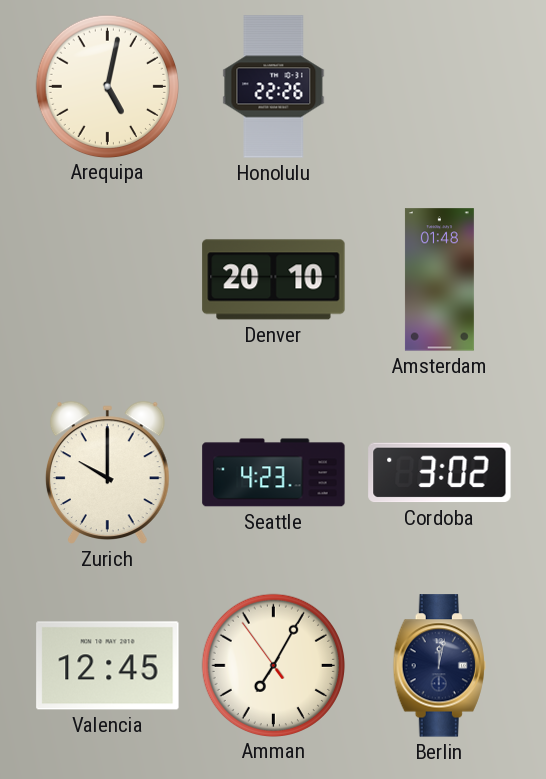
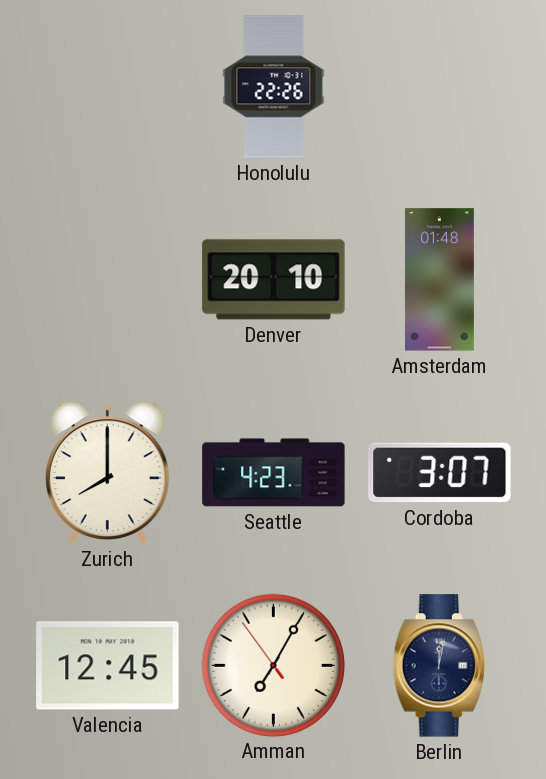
Arequipa: 5:02 -> none (107, 86)
Zurich: 10:00 -> 8:00 (107, 472)
Cordoba: 3:02 -> 3:07 (440, 473)
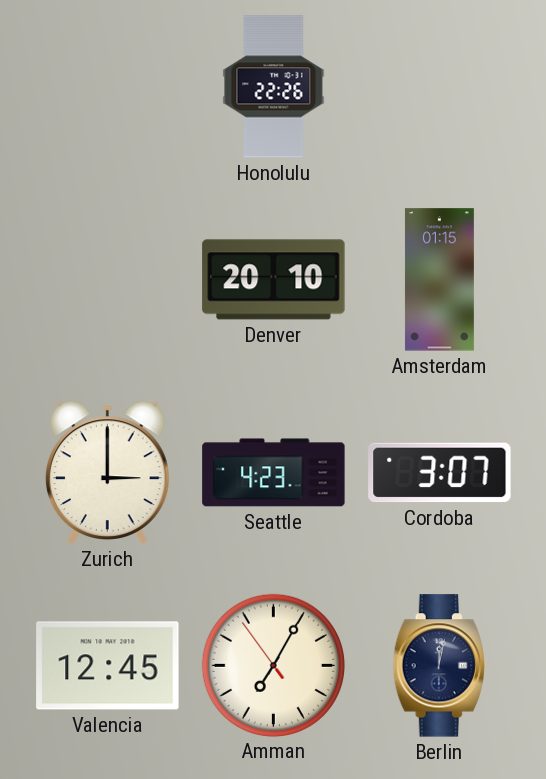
Amsterdam: 01:48 -> 01:15 (439, 280)
Zurich: 8:00 -> 3:00 (107, 472)
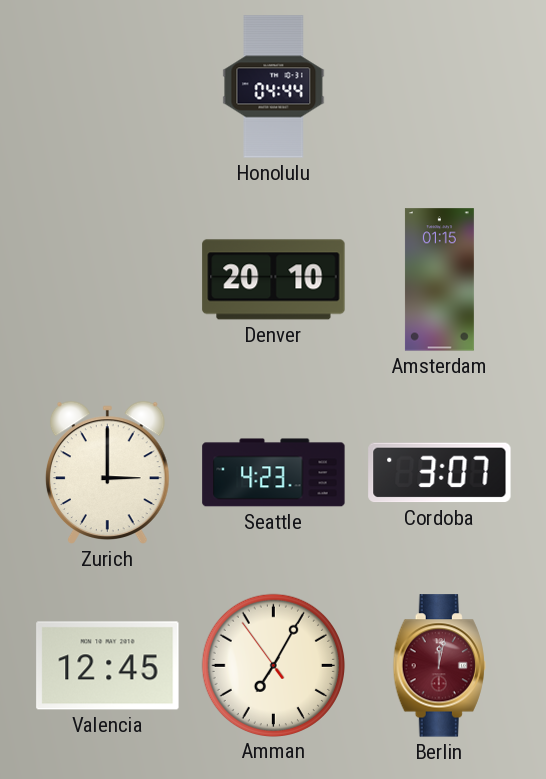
Honolulu: 22:26 -> 04:44 (274, 87)
Berlin dial: navy -> burgundy (439, 666)
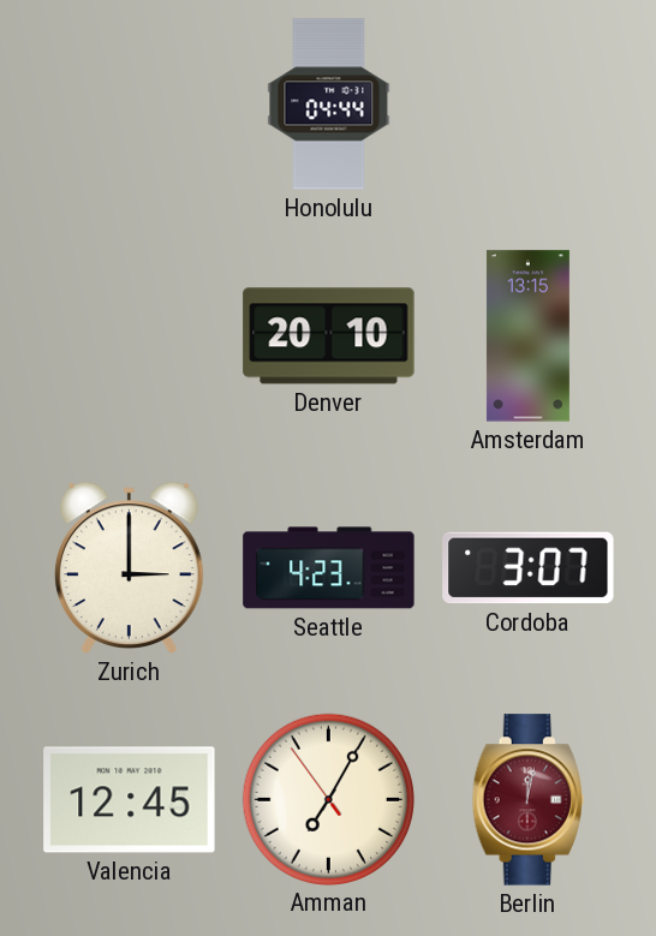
Amsterdam: 01:15 -> 13:15 (527, 336)
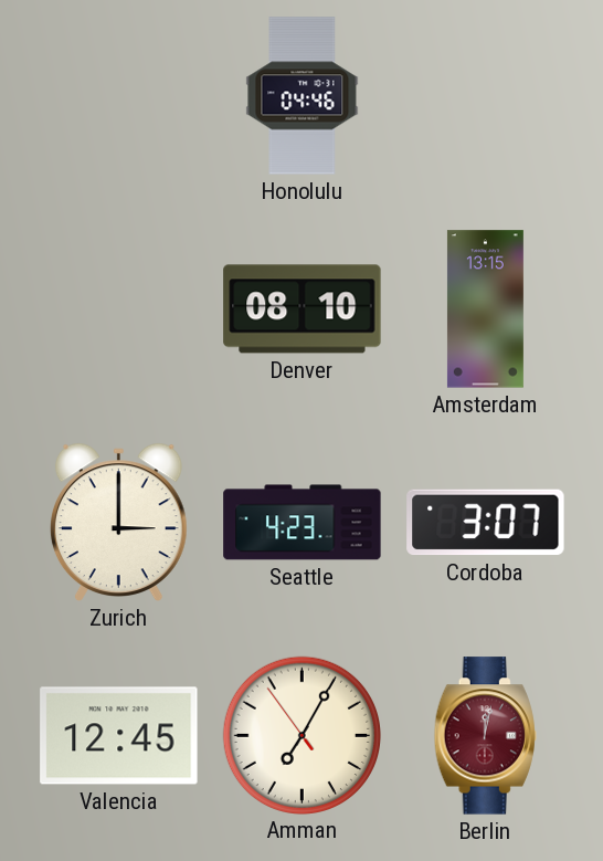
Honolulu: 04:44 -> 04:46 (303, 96)
Denver: 20:10 -> 08:10 (303, 309)
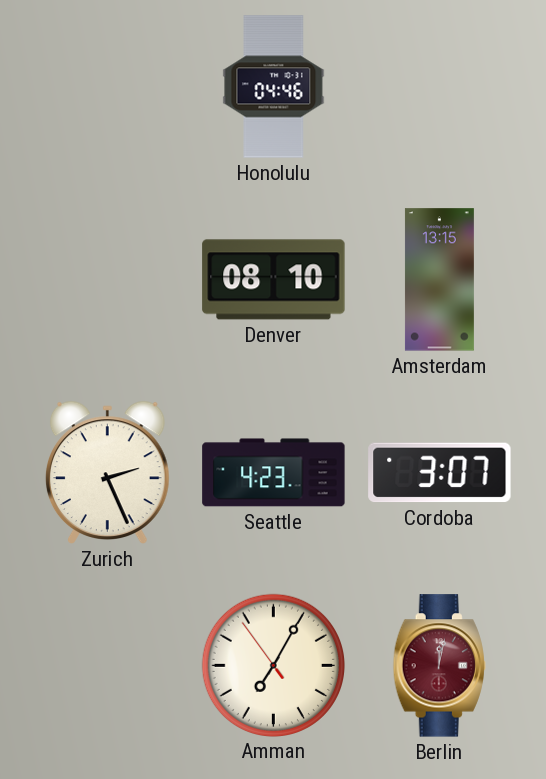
Zurich: 3:00 -> 2:26 (107, 472)
Valencia: 12:45 -> none (119, 736)
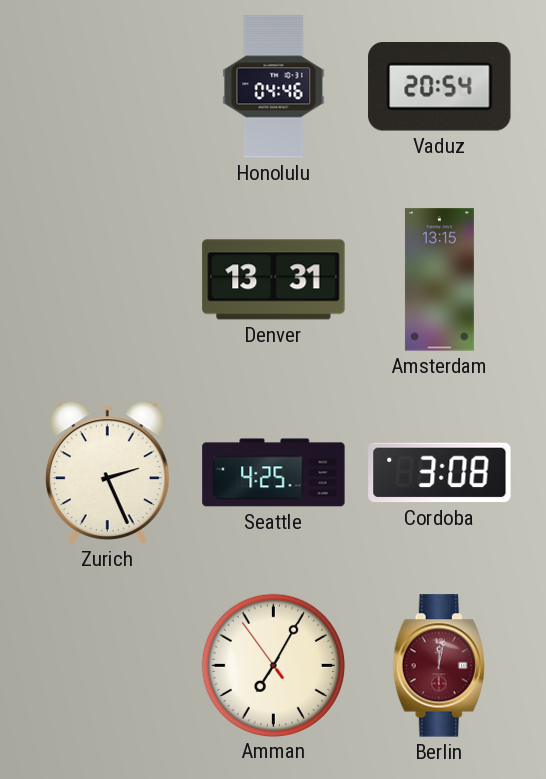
Vaduz: none -> 20:54 (440, 87)
Denver: 08:10 -> 13:31 (274, 280)
Seattle: 4:23 -> 4:25 (274, 473)
Cordoba: 3:07 -> 3:08 (440, 473)
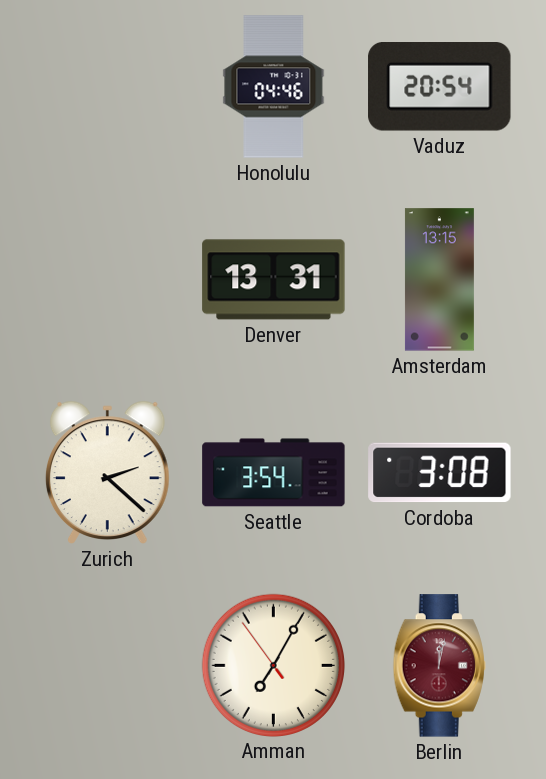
Zurich: 2:26 -> 2:22 (107, 472)
Seattle: 4:25 -> 3:54 (274, 473)
